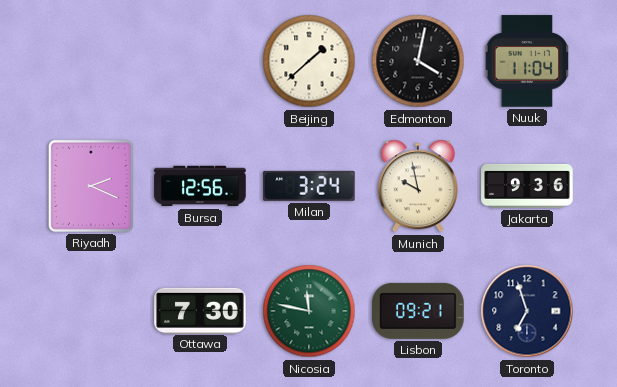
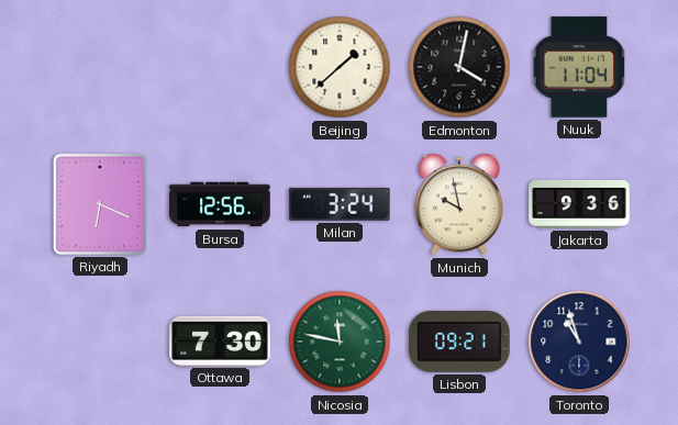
Riyadh: 2:19 -> 6:19 (100, 204)
Toronto: 6:57 -> 10:57 (579, 342)
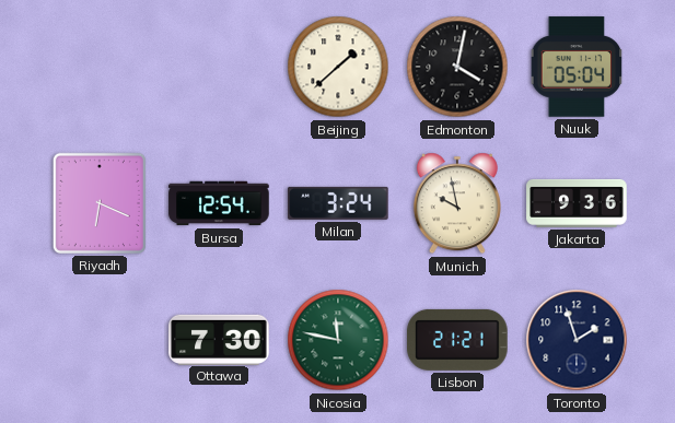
Nuuk: 11:04 -> 05:04 (577, 67)
Bursa: 12:56 -> 12:54 (219, 203)
Lisbon: 09:21 -> 21:21 (457, 340)
Toronto: 10:57 -> 1:57 (577, 340)
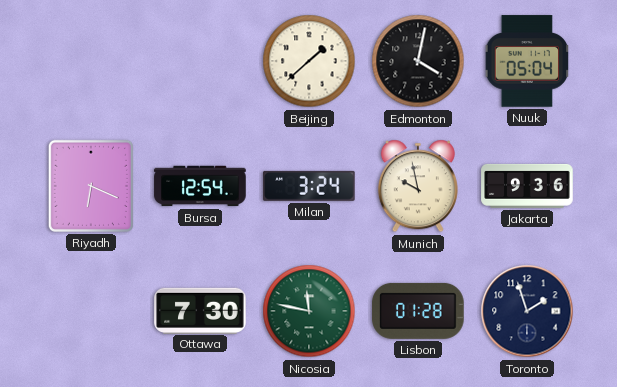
Lisbon: 21:21 -> 01:28 (418, 311)
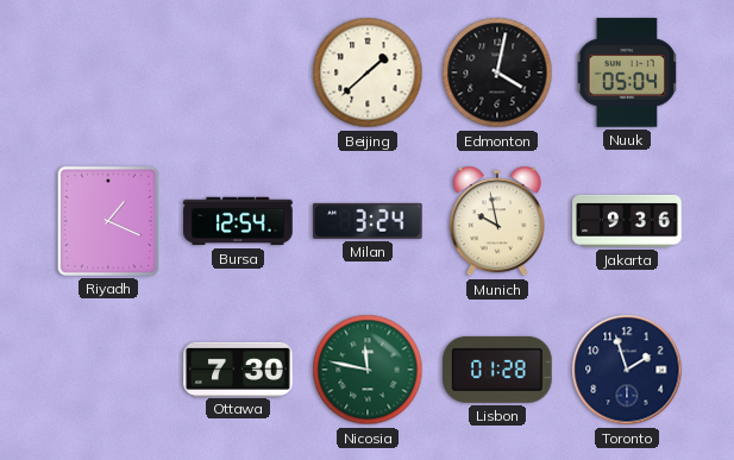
Riyadh: 6:19 -> 1:19 (108, 221)
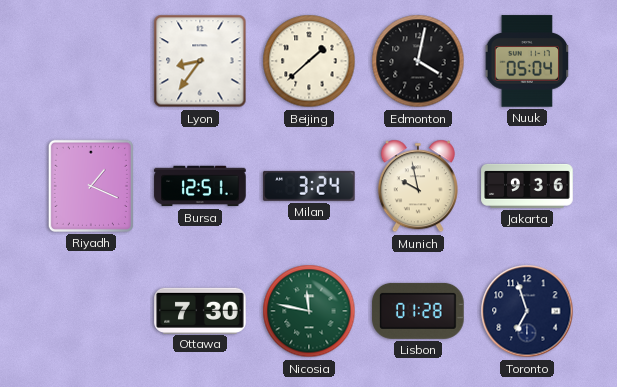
Lyon: none -> 8:36 (200, 61)
Bursa: 12:54 -> 12:51 (200, 186)
Toronto: 1:57 -> 6:57 (527, 311)
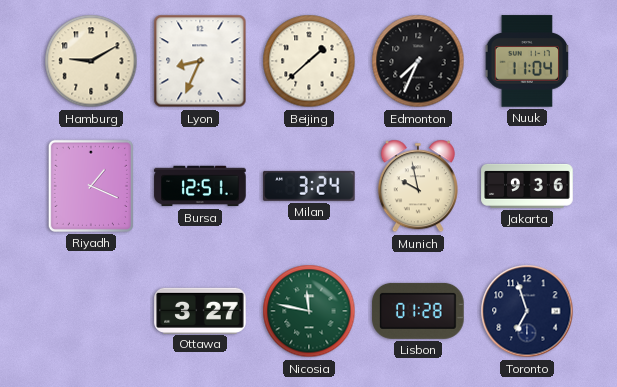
Hamburg: none -> 9:10 (91, 61)
Lyon: 8:36 -> 8:34 (200, 61)
Edmonton: 4:02 -> 7:34 (418, 61)
Nuuk: 05:04 -> 11:04 (527, 61)
Ottawa: 7:30 -> 3:27 (200, 310)
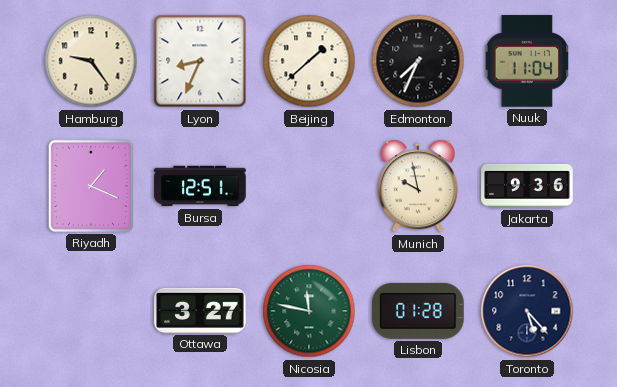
Hamburg: 9:10 -> 9:24 (91, 61)
Milan: 3:24 -> none (309, 186)
Toronto: 6:57 -> 5:23 (527, 311)
